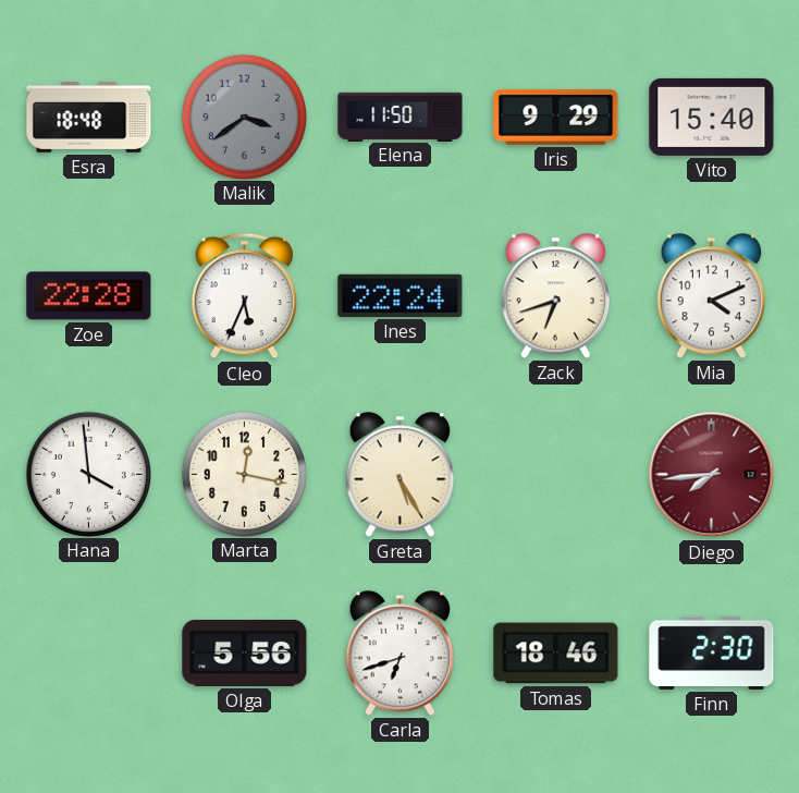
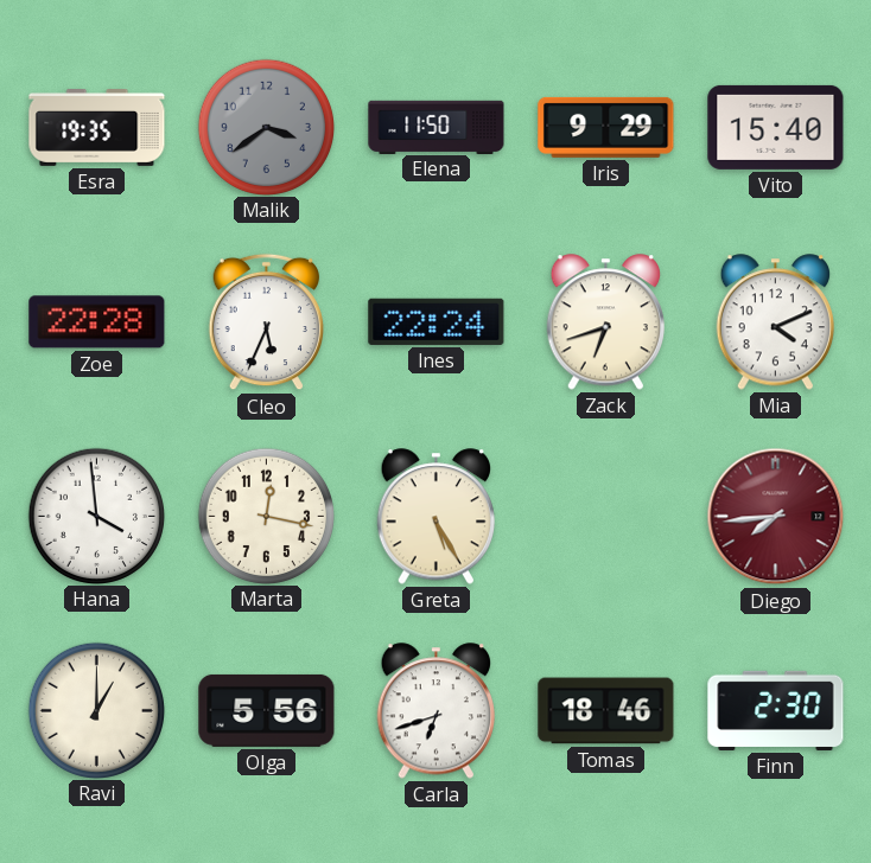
Esra: 18:48 -> 19:35 (97, 128)
Ravi: none -> 1:00 (96, 710)
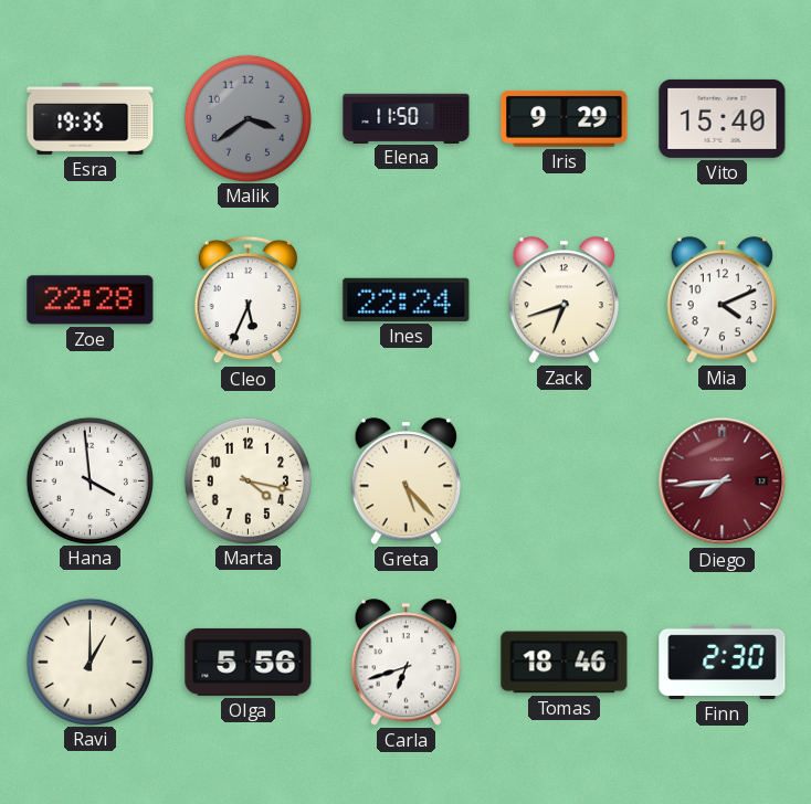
Marta: 12:17 -> 4:17 (247, 480)
Greta: 5:25 -> 5:23 (405, 482)
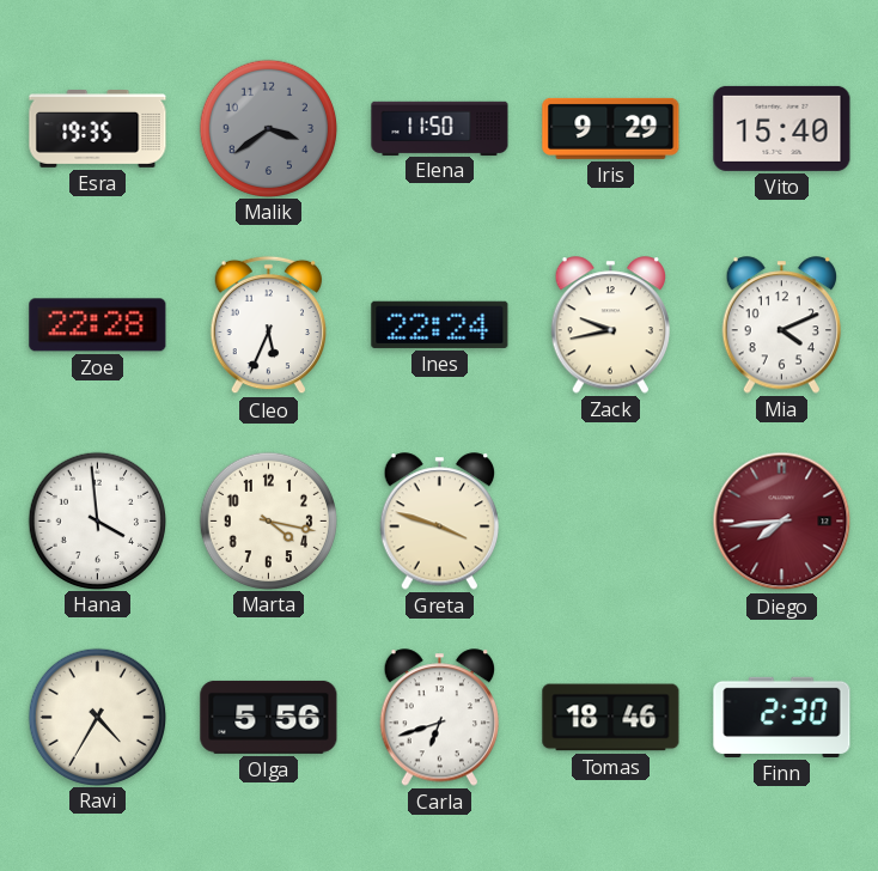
Zack: 6:42 -> 9:43 (610, 325)
Greta: 5:23 -> 3:48 (439, 522)
Ravi: 1:00 -> 4:35 (97, 717)
